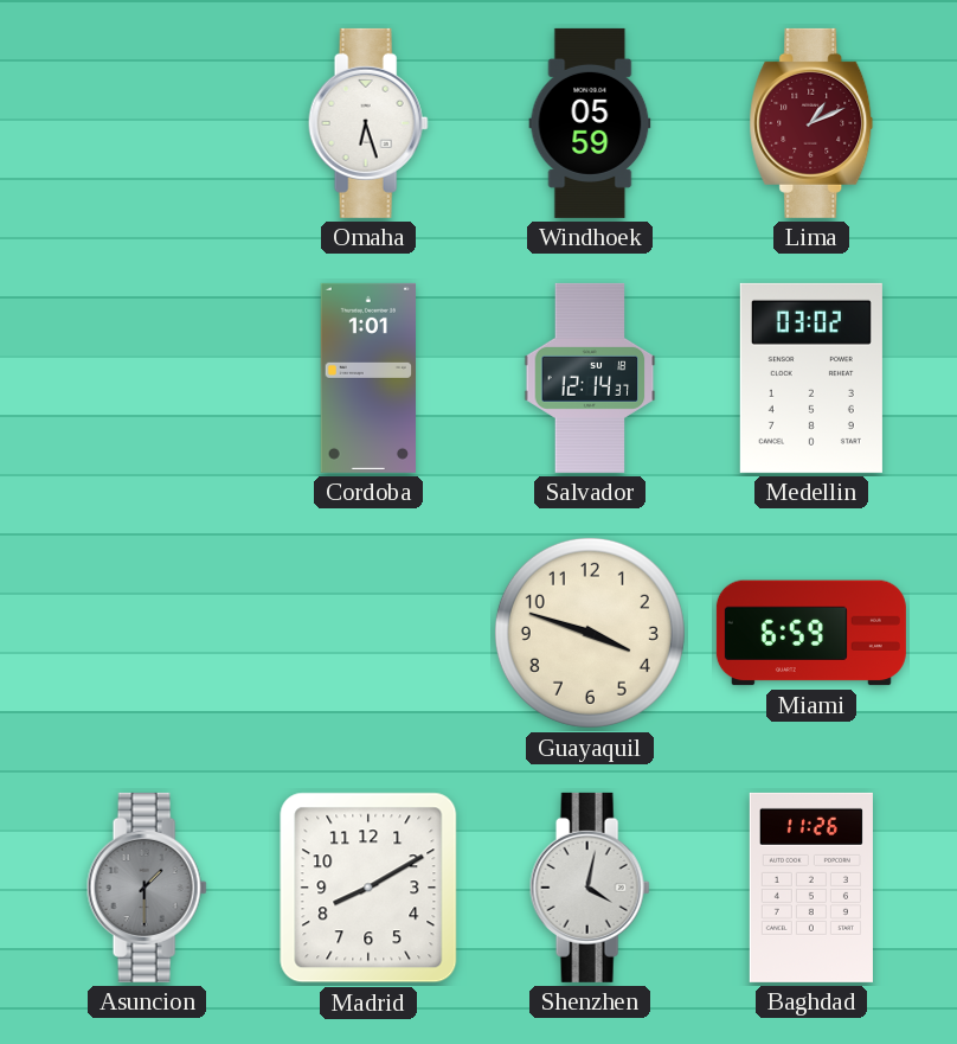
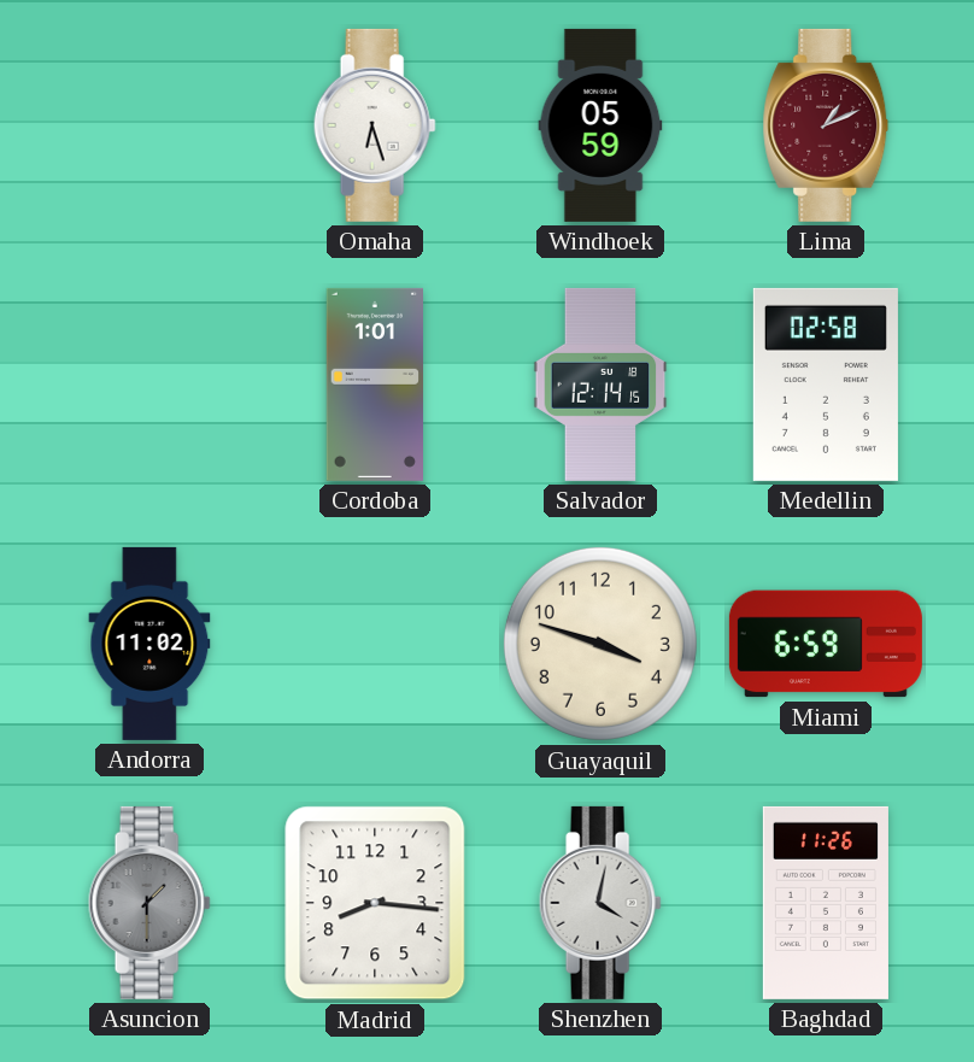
Salvador: 12:14:37 -> 12:14:15 (600, 385)
Medellin: 03:02 -> 02:58 (826, 385)
Andorra: none -> 11:02 (149, 644)
Madrid: 8:10 -> 8:16 (375, 903)
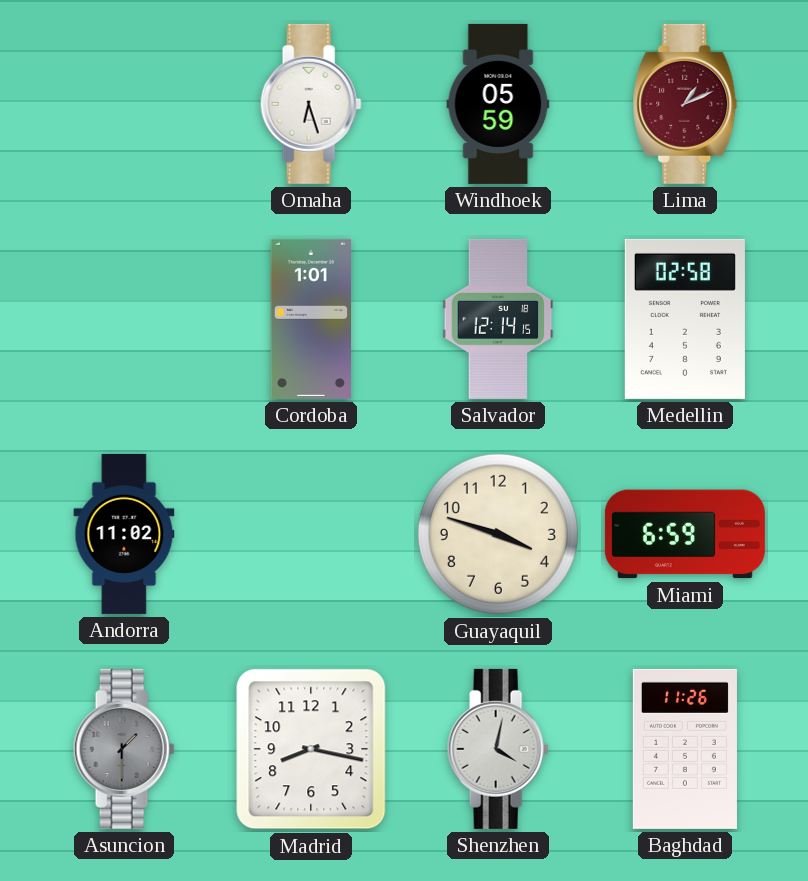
Madrid: 8:16 -> 8:17 (311, 749)
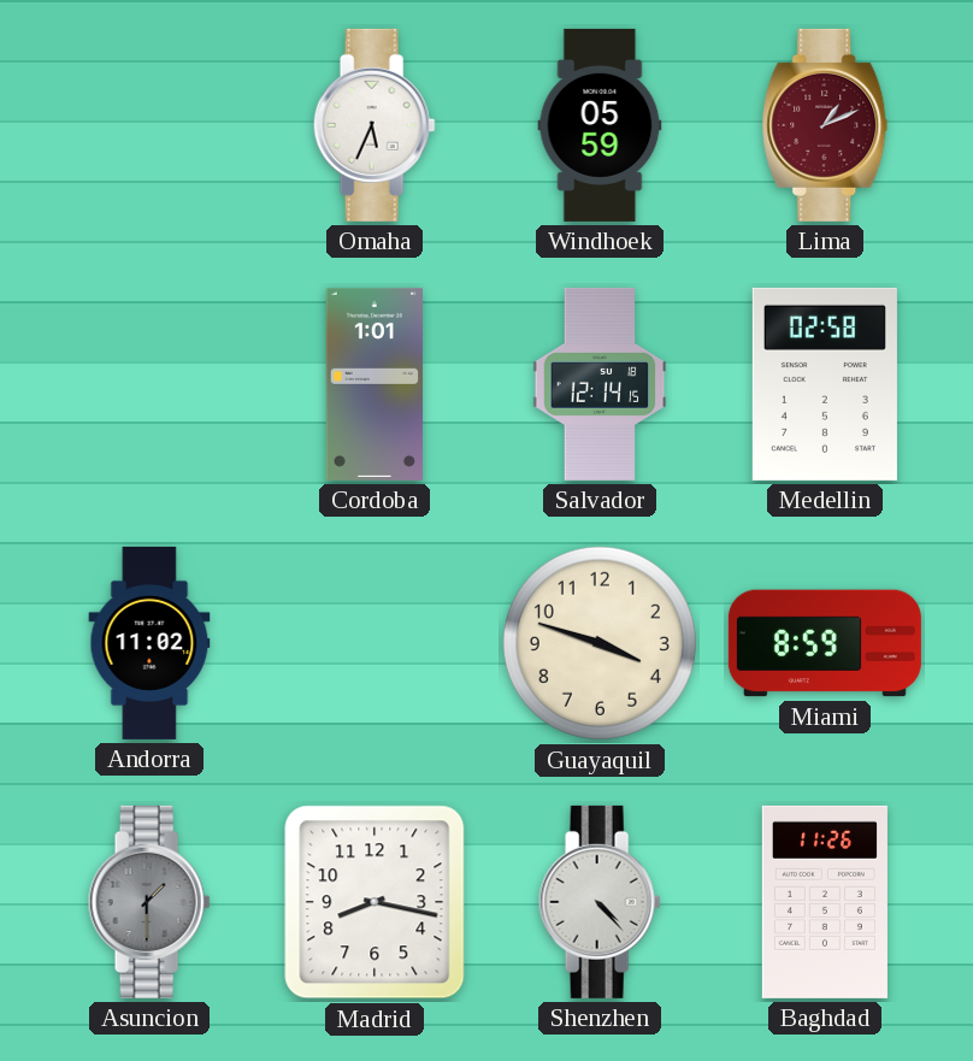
Omaha: 6:27 -> 5:34 (375, 125)
Miami: 6:59 -> 8:59 (825, 643)
Shenzhen: 4:02 -> 4:23 (600, 902)
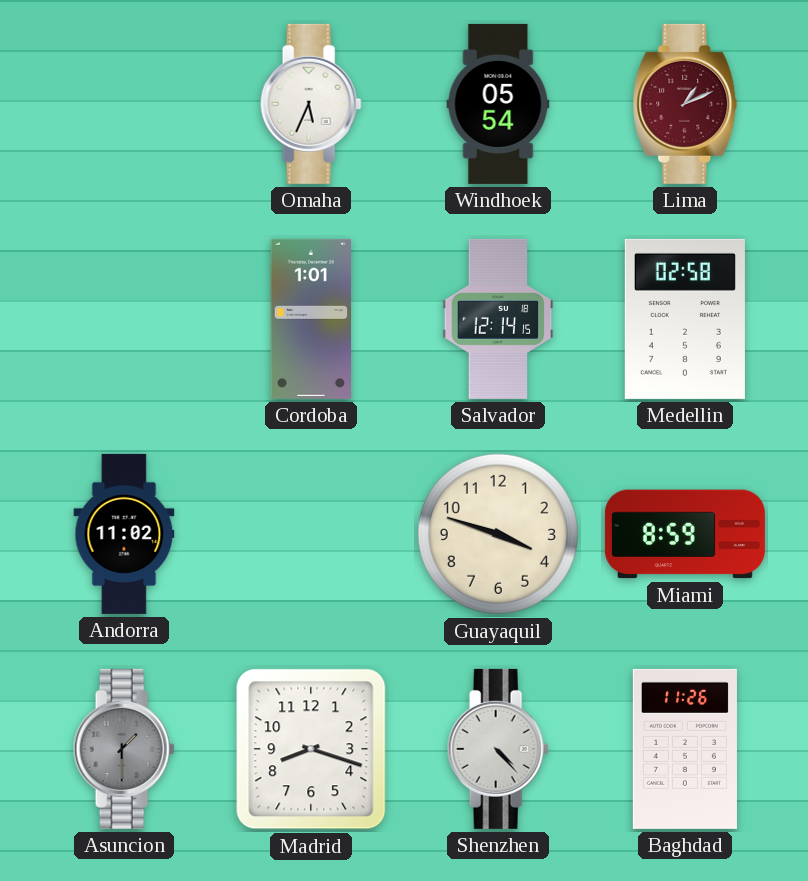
Windhoek: 05:59 -> 05:54 (498, 104)
Madrid: 8:17 -> 8:18 (311, 749)
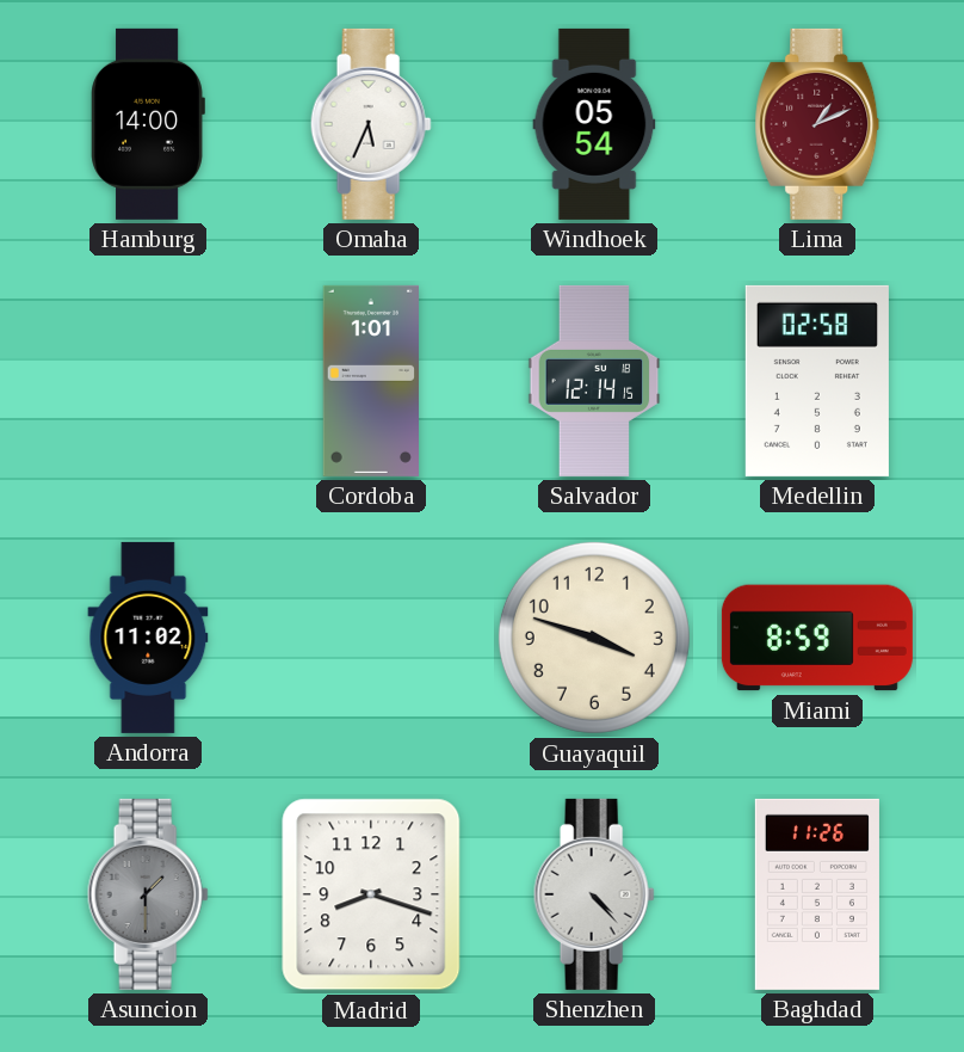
Hamburg: none -> 14:00 (148, 124)
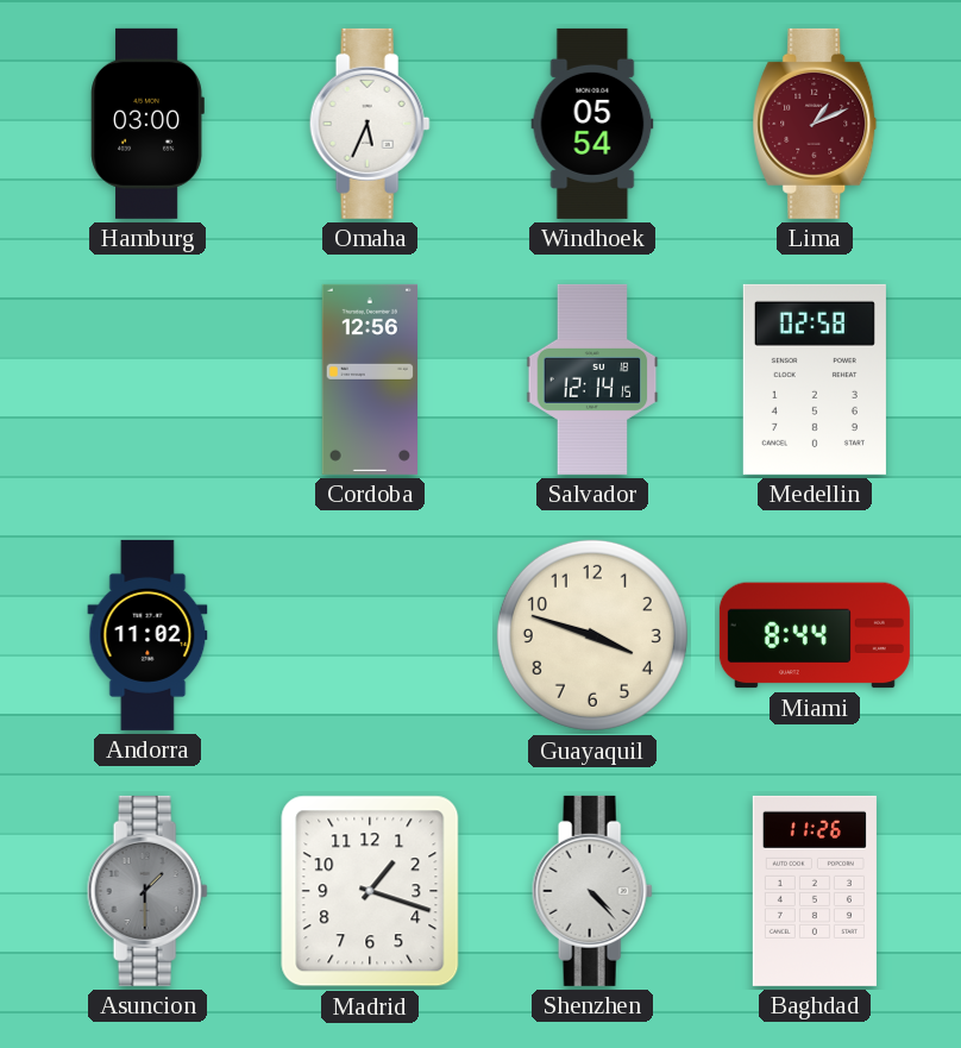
Hamburg: 14:00 -> 03:00 (147, 124)
Cordoba: 1:01 -> 12:56 (369, 379)
Miami: 8:59 -> 8:44 (815, 635)
Madrid: 8:18 -> 1:18 (370, 891)
